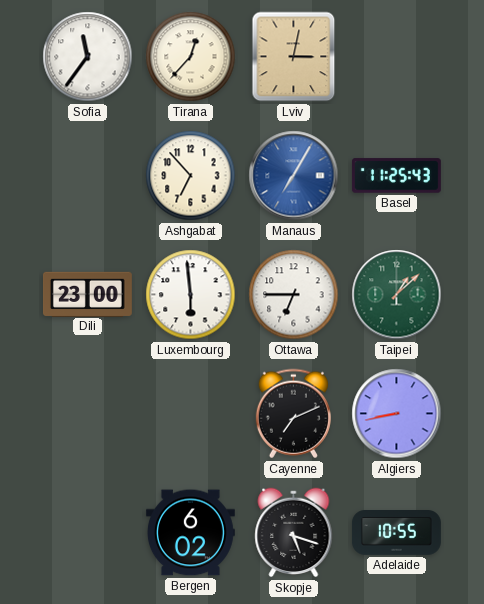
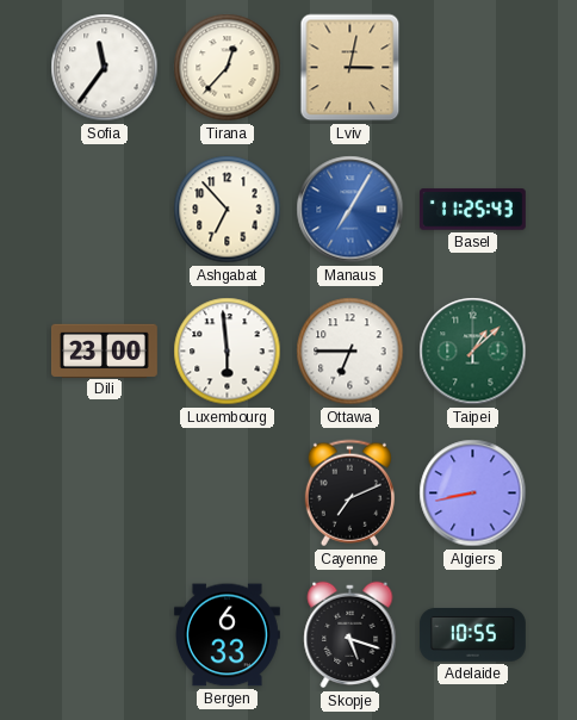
Bergen: 6:02 -> 6:33 (227, 635)
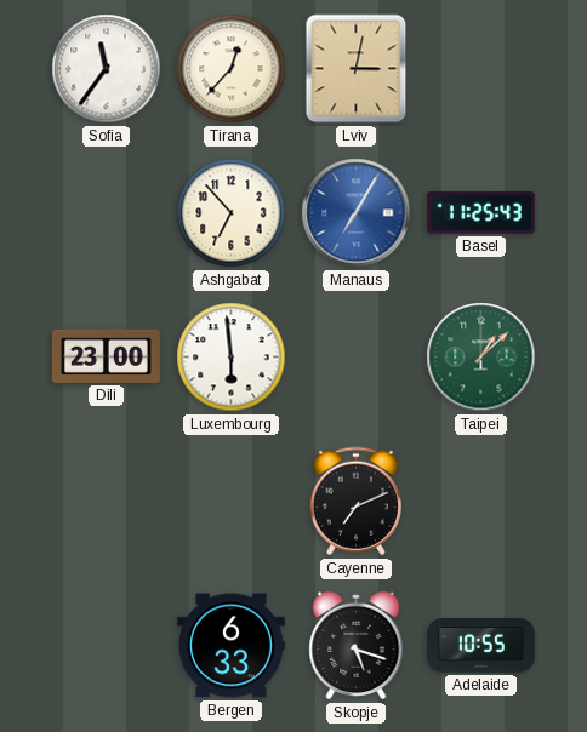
Ottawa: 6:45 -> none (350, 352)
Algiers: 8:43 -> none (473, 494)
